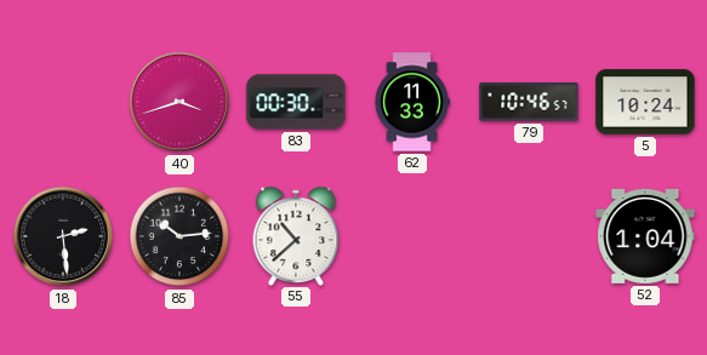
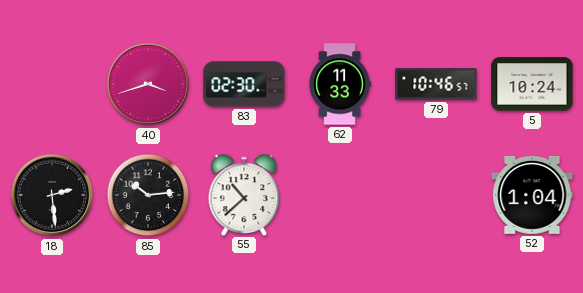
83: 00:30 -> 02:30 (244, 84)
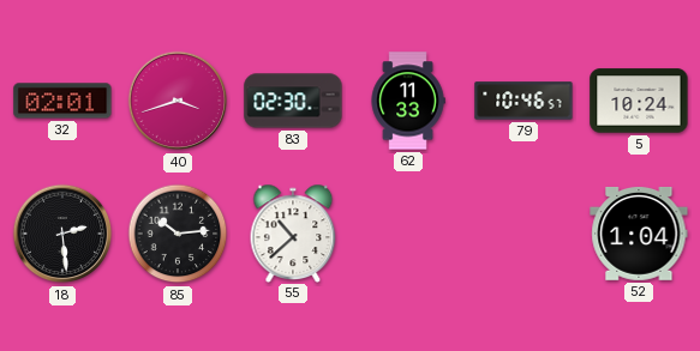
32: none -> 02:01 (62, 101)
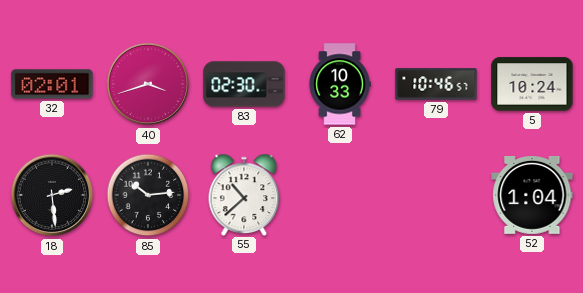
62: 11:33 -> 10:33 (340, 84)
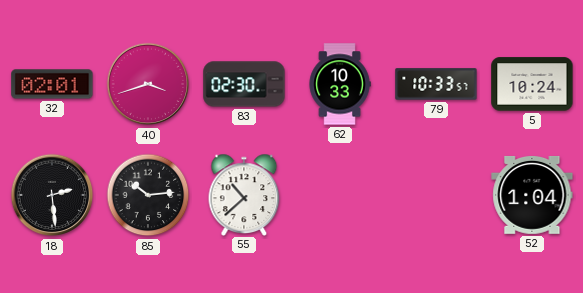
79: 10:46 -> 10:33 (436, 84)
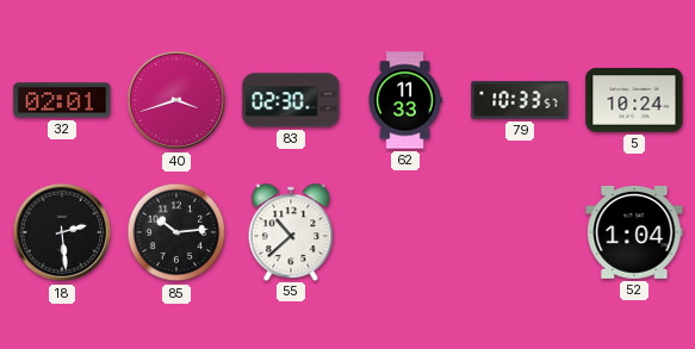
62: 10:33 -> 11:33 (405, 100)
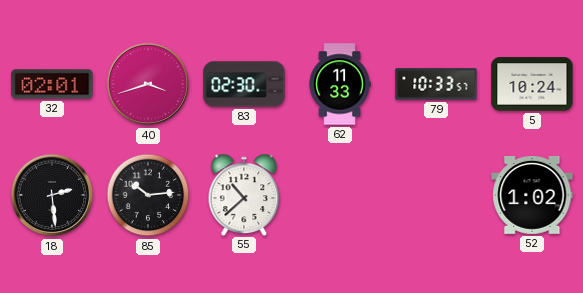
52: 1:04 -> 1:02 (532, 195)
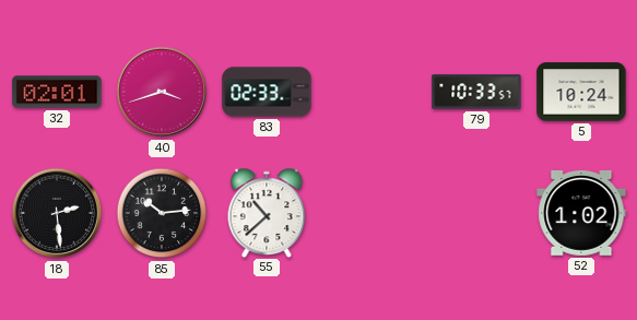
83: 02:30 -> 02:33 (267, 92)
62: 11:33 -> none (340, 84)
